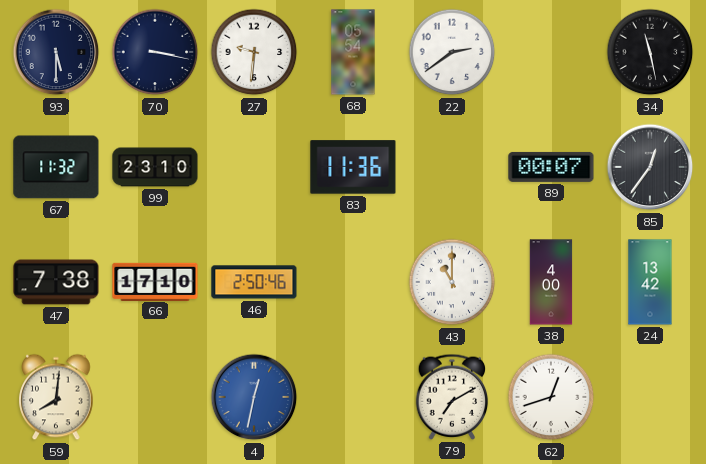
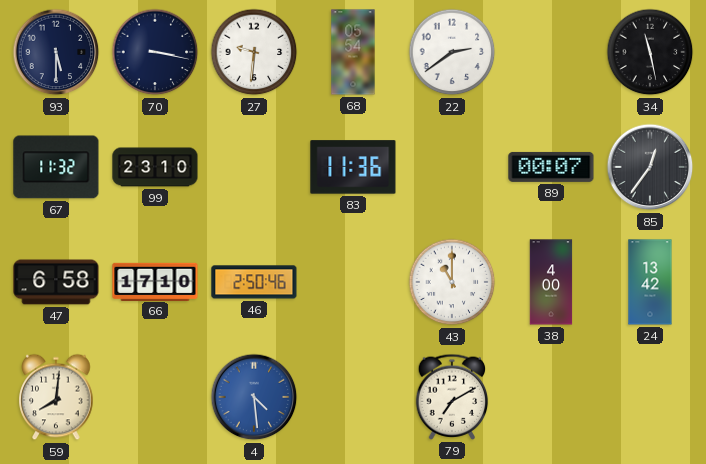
47: 7:38 -> 6:58 (56, 282)
4: 12:32 -> 4:29 (254, 397)
62: 12:42 -> none (551, 397)
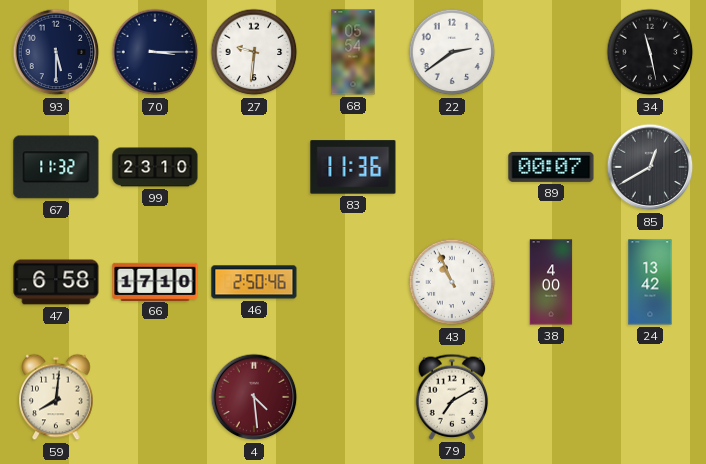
70: 3:17 -> 3:15 (155, 52)
85: 12:36 -> 12:40 (650, 167)
43: 11:00 -> 10:56 (452, 282)
4 dial: blue -> burgundy (254, 397)
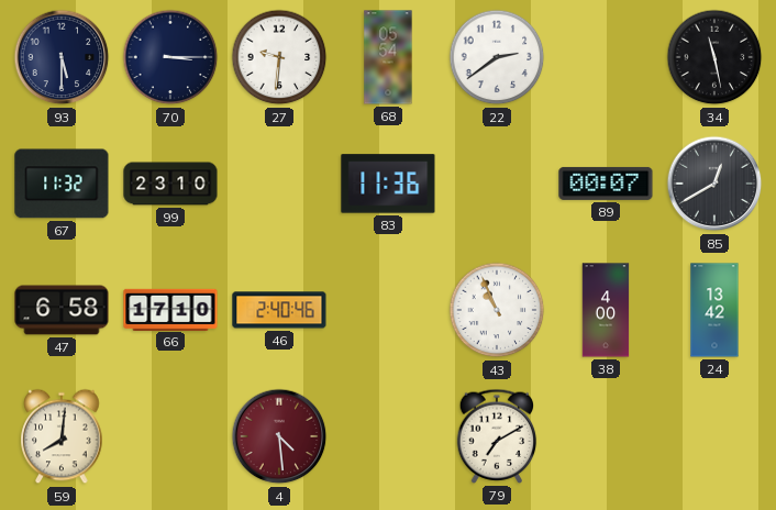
46: 2:50 -> 2:40 (279, 310)
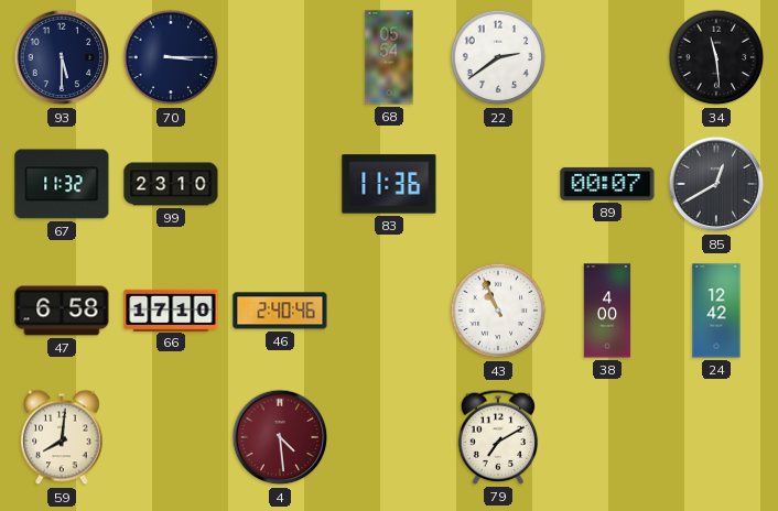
27: 9:31 -> none (279, 57)
34: 11:28 -> 11:29 (716, 57)
24: 13:42 -> 12:42 (716, 311)
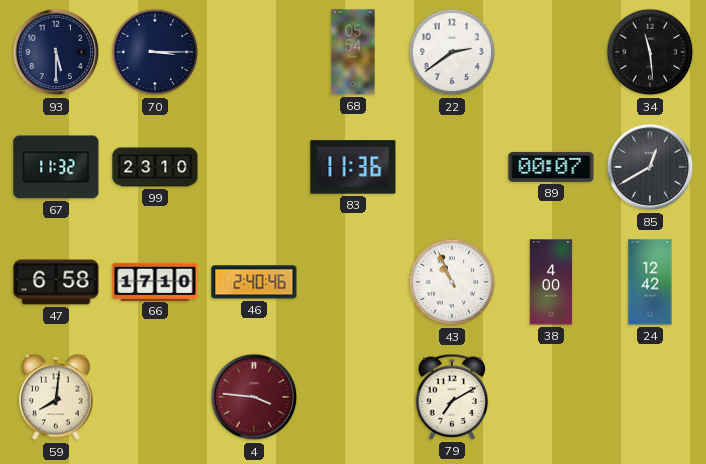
4: 4:29 -> 3:46 (254, 397)
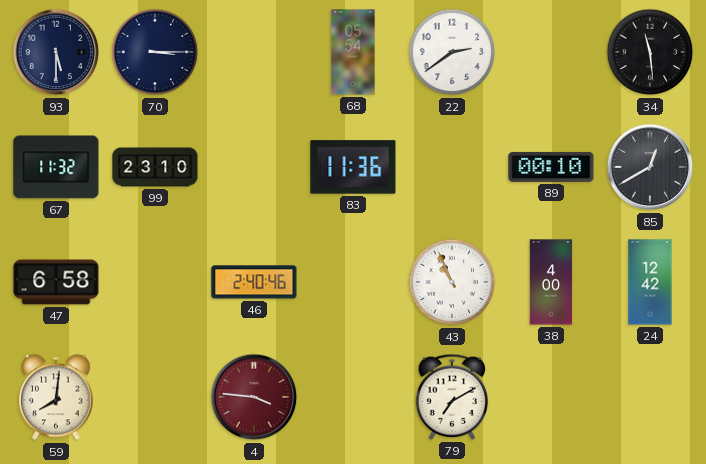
89: 00:07 -> 00:10 (551, 167)
66: 17:10 -> none (155, 281)
